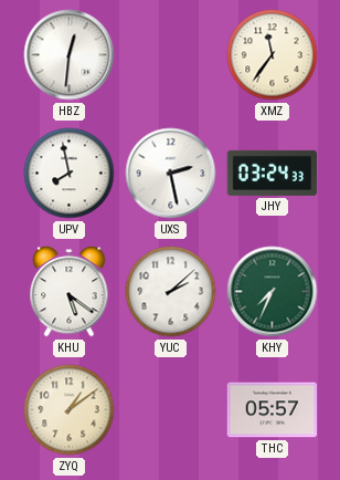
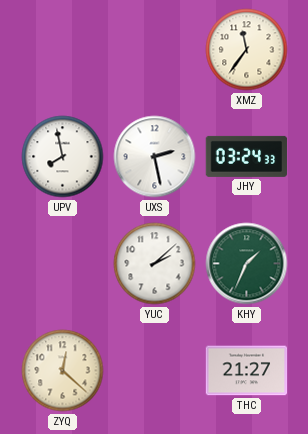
HBZ: 12:31 -> none (70, 55)
KHU: 5:21 -> none (70, 292)
KHY: 7:34 -> 1:34 (247, 264)
ZYQ: 1:09 -> 12:22 (63, 371)
THC: 05:57 -> 21:27 (247, 371)
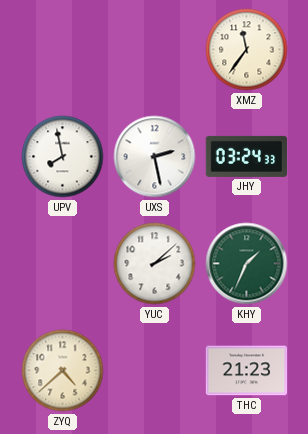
ZYQ: 12:22 -> 4:38 (63, 371)
THC: 21:27 -> 21:23 (247, 371)
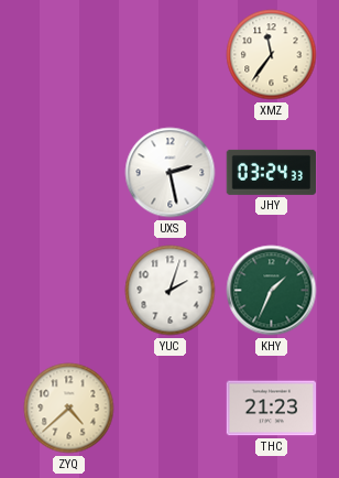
UPV: 7:58 -> none (63, 157)
YUC: 2:08 -> 2:03 (171, 291)
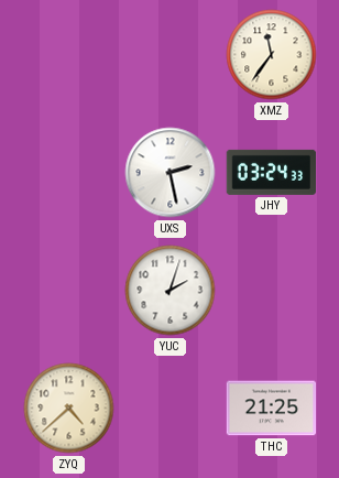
KHY: 1:34 -> none (272, 291)
THC: 21:23 -> 21:25 (272, 409)
